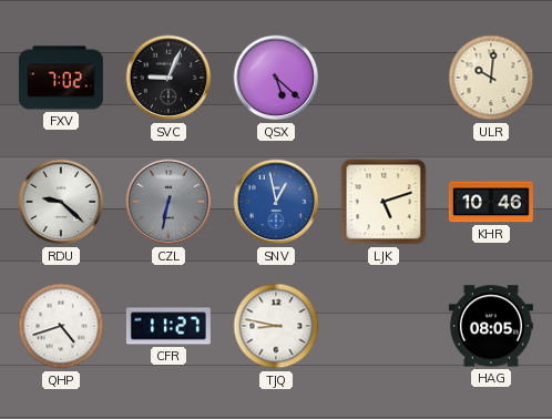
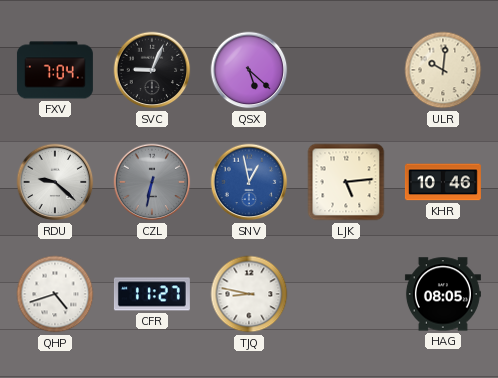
FXV: 7:02 -> 7:04 (55, 70)
LJK: 5:12 -> 5:14 (346, 182)
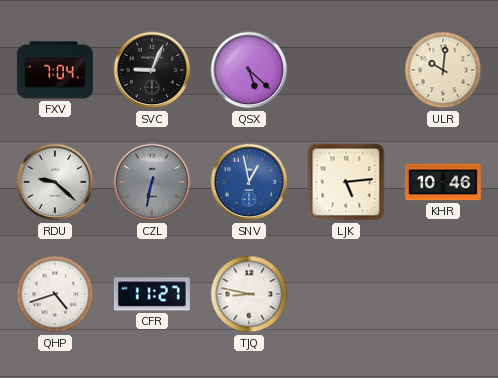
HAG: 08:05 -> none (443, 294)
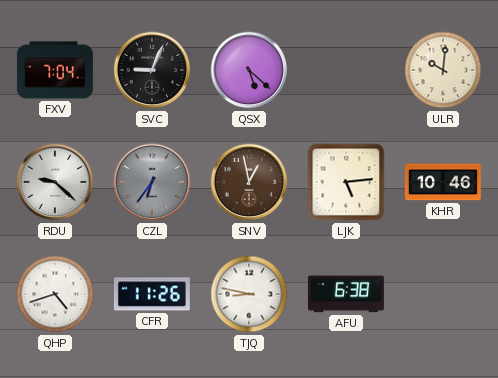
CZL: 6:32 -> 6:36 (152, 182)
SNV dial: blue -> brown (249, 182)
CFR: 11:27 -> 11:26 (152, 294)
AFU: none -> 6:38 (346, 294)
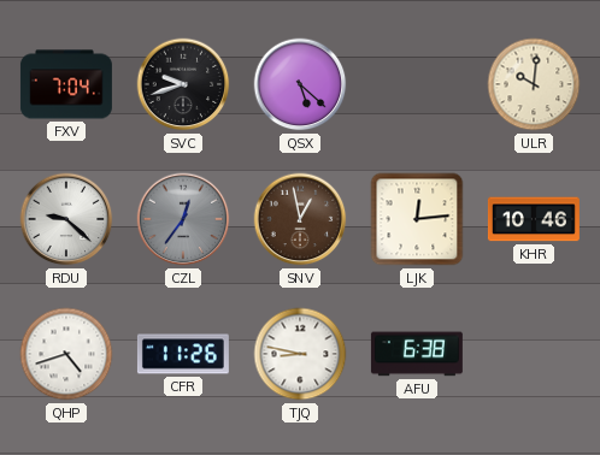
SVC: 9:04 -> 9:42 (183, 84)
CZL: 6:36 -> 12:36 (183, 219)
LJK: 5:14 -> 12:14 (417, 219)
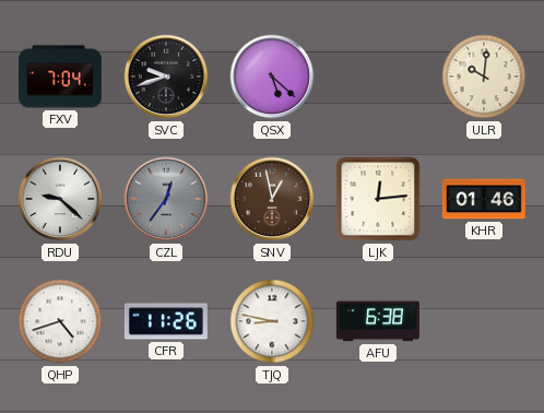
KHR: 10:46 -> 01:46 (484, 199)
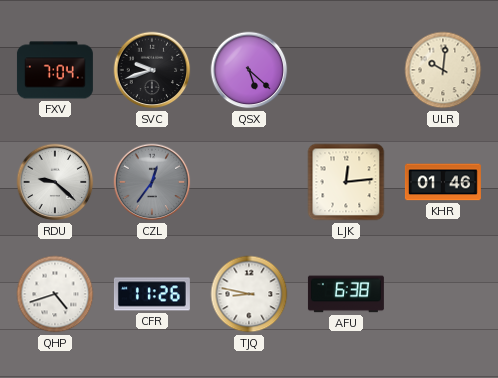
SNV: 12:58 -> none (272, 199)
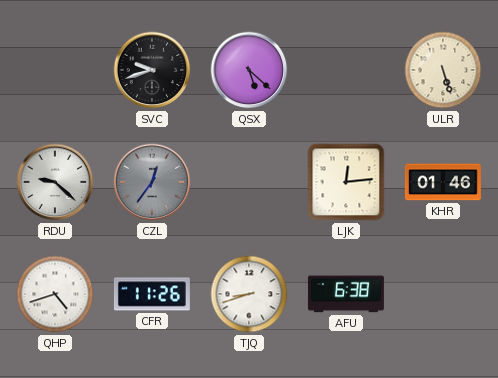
FXV: 7:04 -> none (55, 70)
ULR: 10:01 -> 5:27 (443, 70)
TJQ: 8:47 -> 8:42 (249, 294)
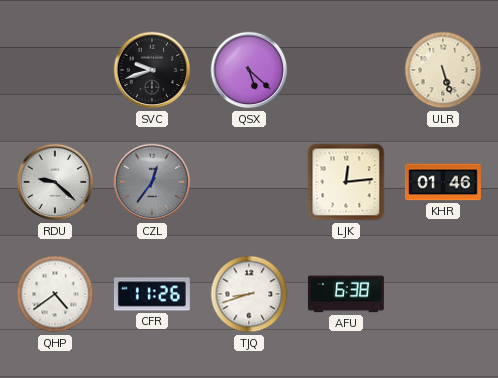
QHP: 4:42 -> 4:39 (55, 294)
